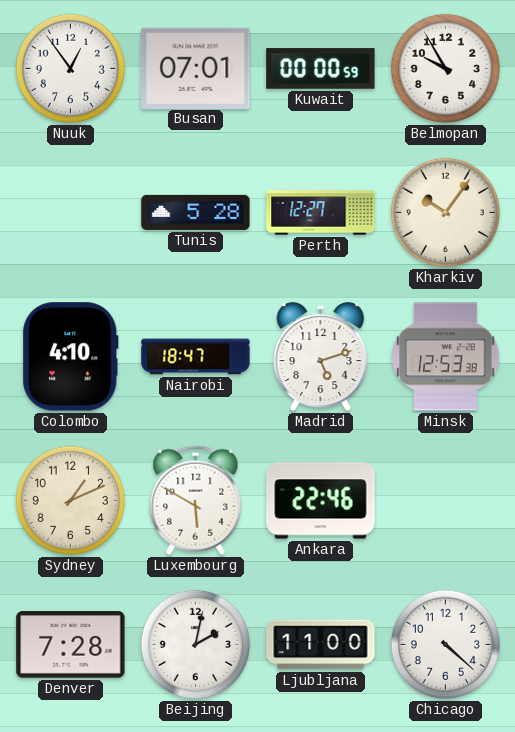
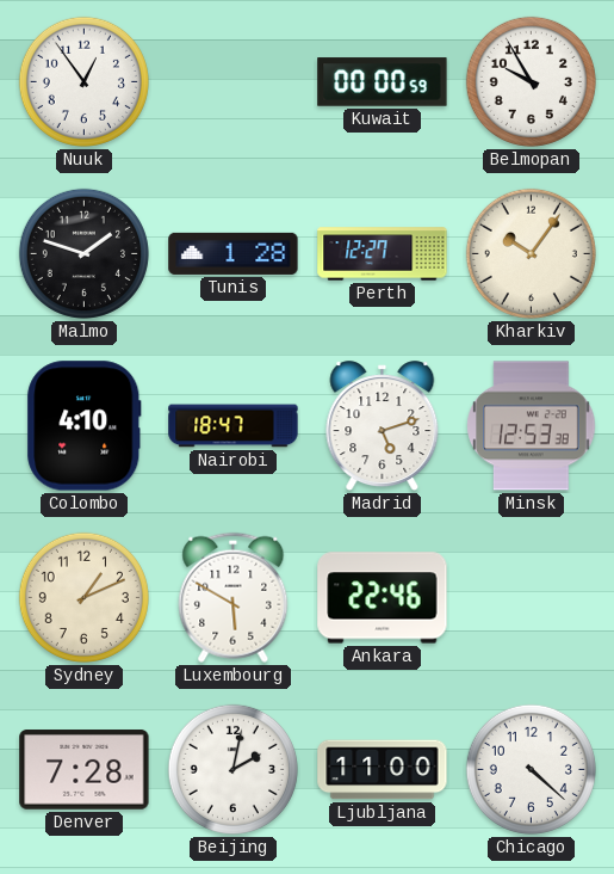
Busan: 07:01 -> none (196, 68)
Malmo: none -> 1:48 (83, 253)
Tunis: 5:28 -> 1:28 (234, 253)
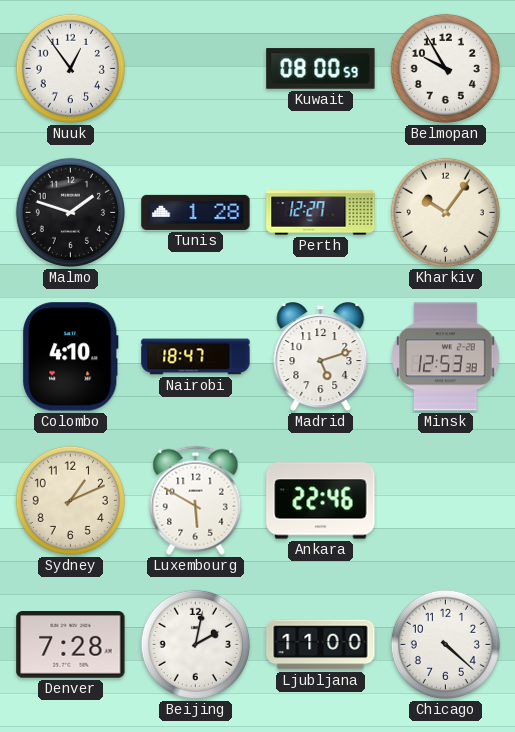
Kuwait: 00:00 -> 08:00 (321, 69)
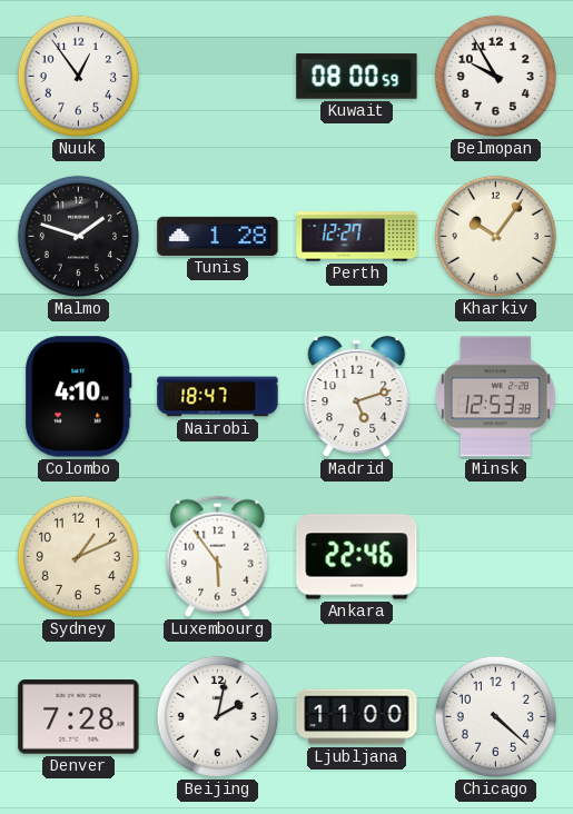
Luxembourg: 5:50 -> 5:54 (218, 556)
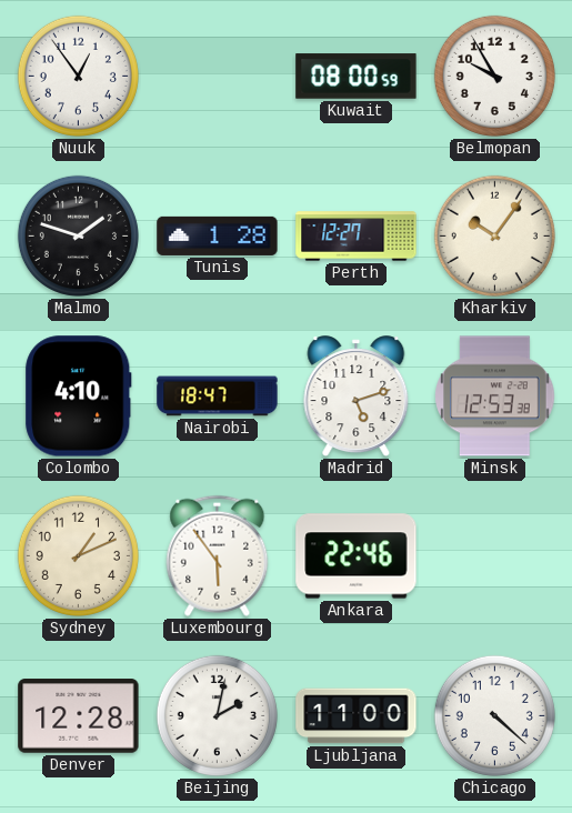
Denver: 7:28 -> 12:28 (79, 716)
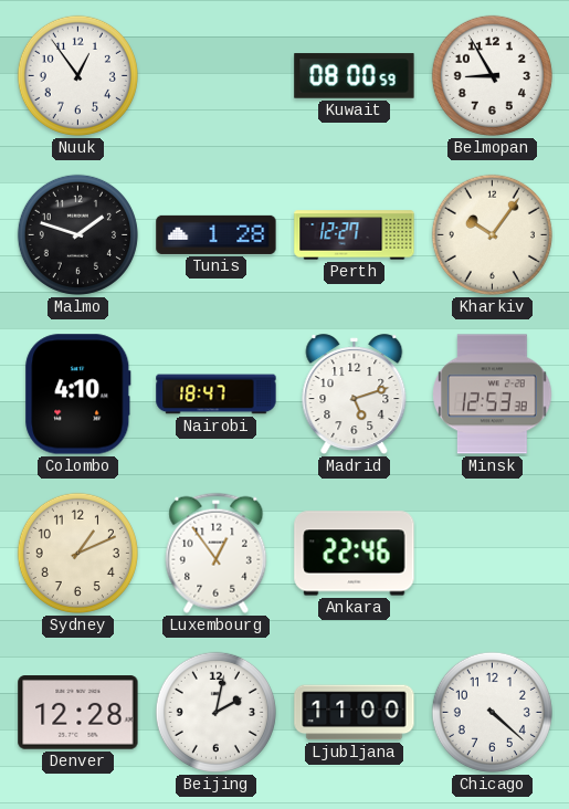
Belmopan: 9:55 -> 8:55 (492, 75)
Luxembourg: 5:54 -> 12:54 (217, 553)
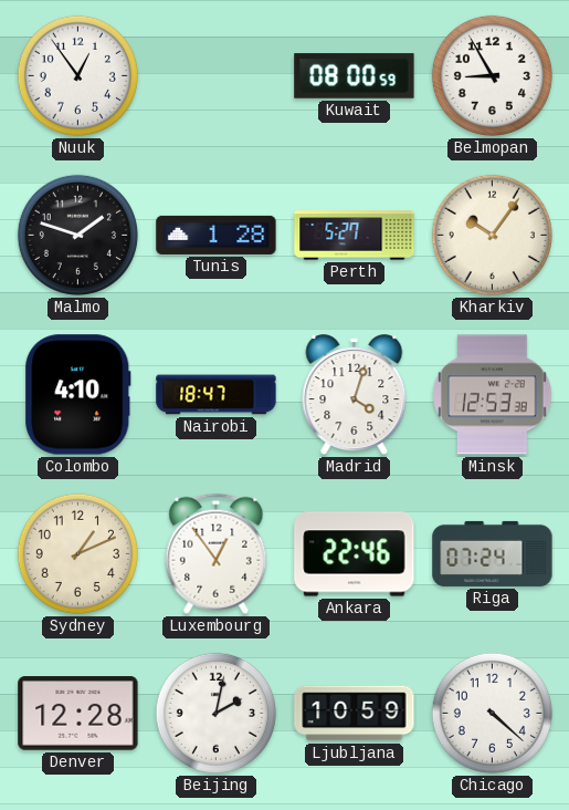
Perth: 12:27 -> 5:27 (355, 236)
Madrid: 5:12 -> 4:03 (355, 395)
Riga: none -> 07:24 (493, 553)
Ljubljana: 11:00 -> 10:59 (355, 714)
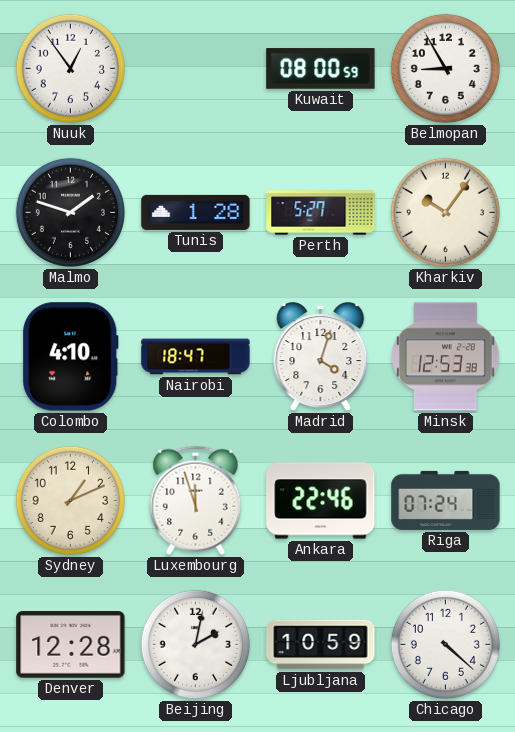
Luxembourg: 12:54 -> 11:57 (196, 500)
